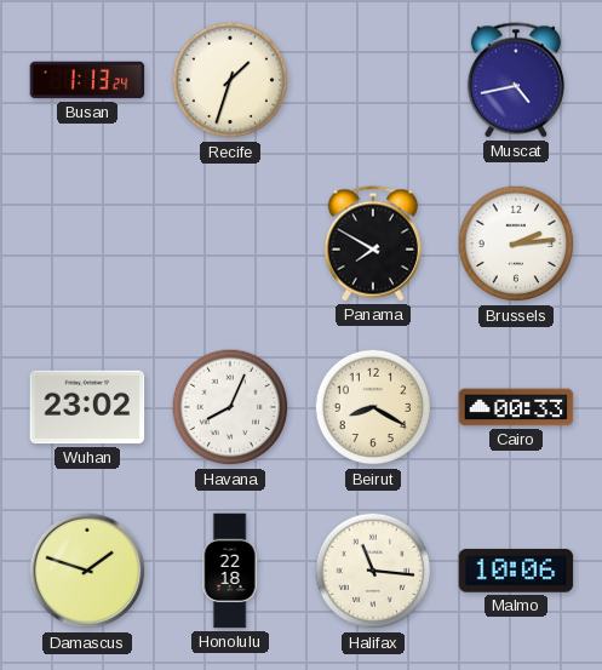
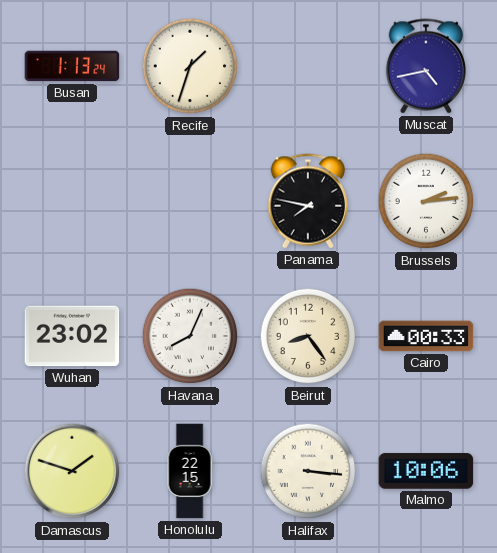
Panama: 7:50 -> 7:47 (308, 201)
Beirut: 8:20 -> 8:24 (308, 336)
Honolulu: 22:18 -> 22:15 (190, 471)
Halifax: 11:16 -> 3:16 (308, 471)
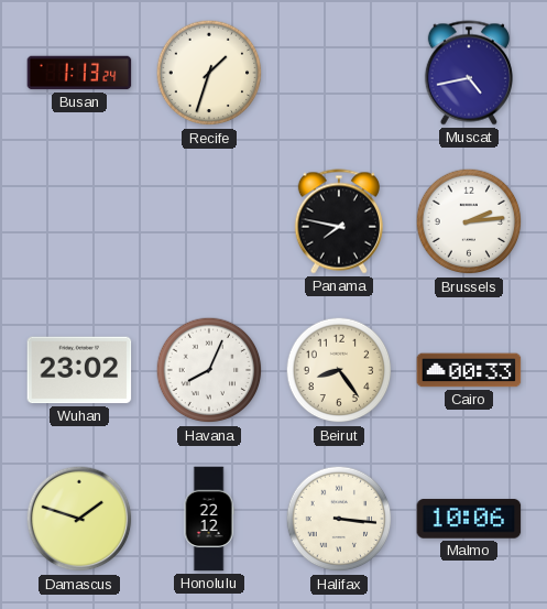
Honolulu: 22:15 -> 22:12 (209, 519)
